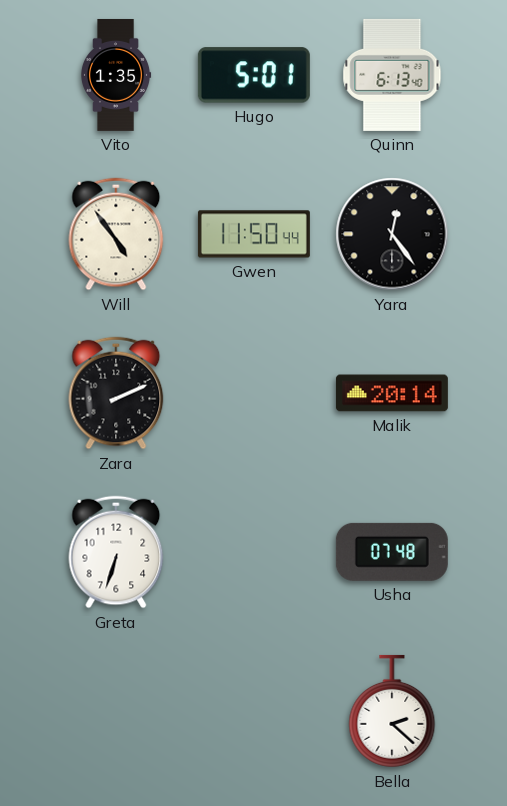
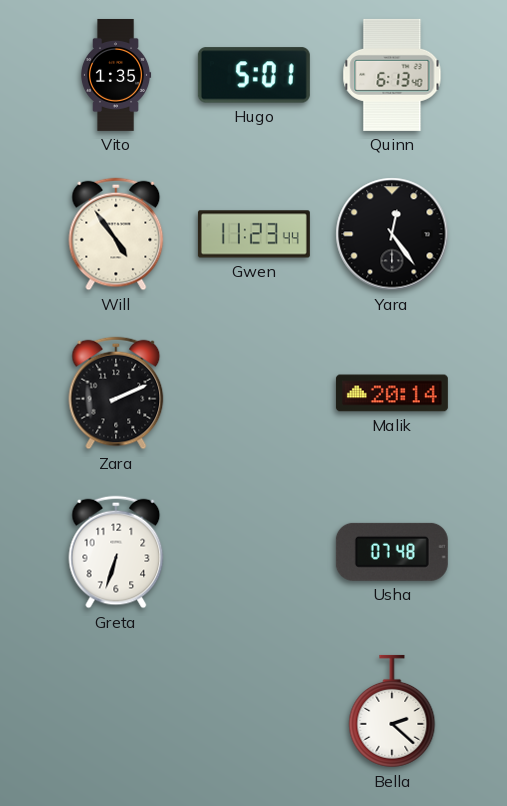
Gwen: 11:50 -> 11:23 (254, 234)
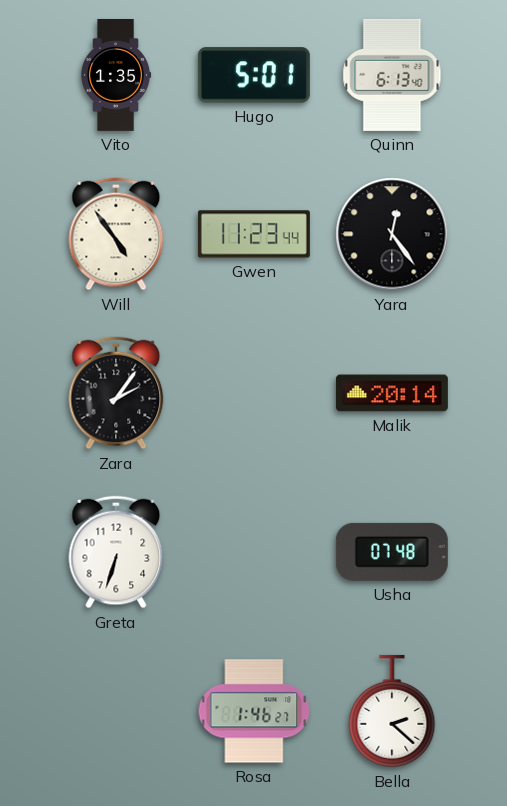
Zara: 2:11 -> 2:06 (116, 393)
Rosa: none -> 1:46 (254, 711)
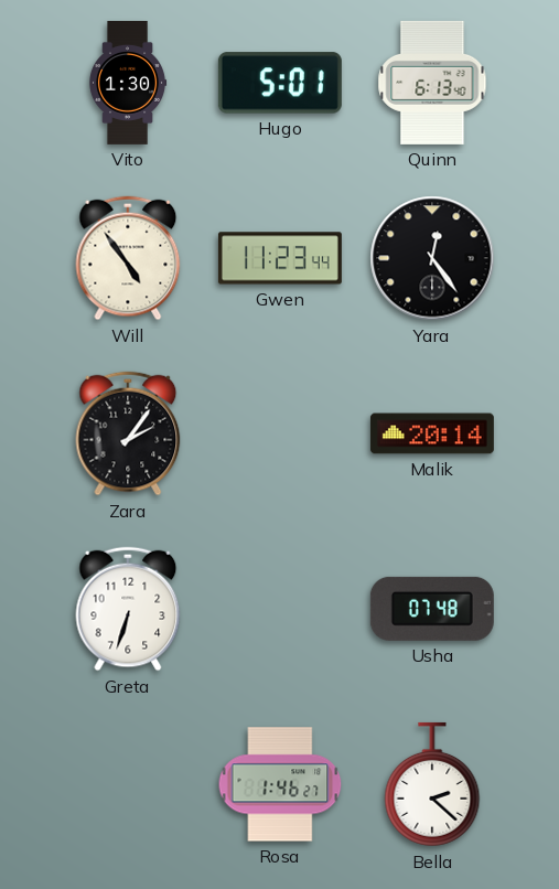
Vito: 1:35 -> 1:30 (128, 83)
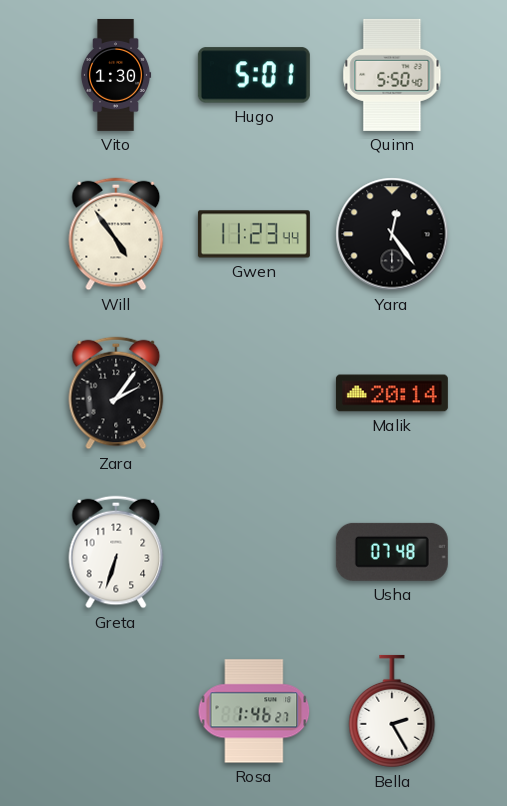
Quinn: 6:13 -> 5:50 (392, 75)
Bella: 2:22 -> 2:25 (392, 711)
